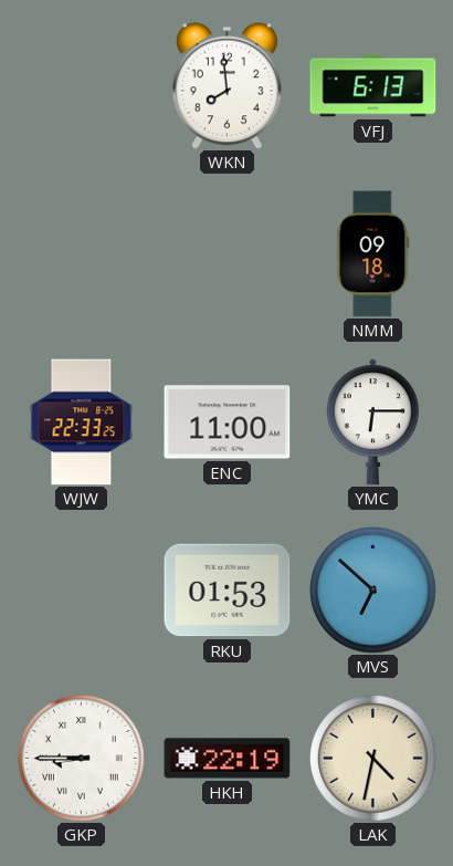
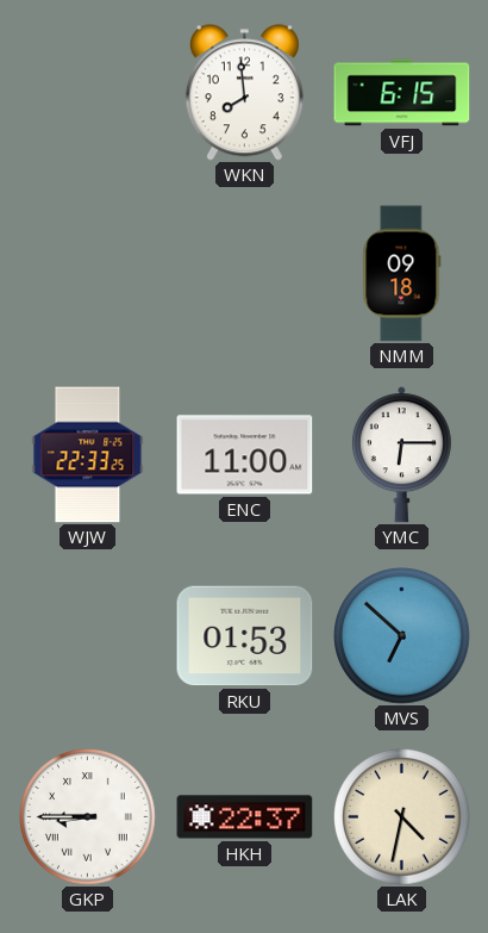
VFJ: 6:13 -> 6:15 (402, 93)
HKH: 22:19 -> 22:37 (245, 817)
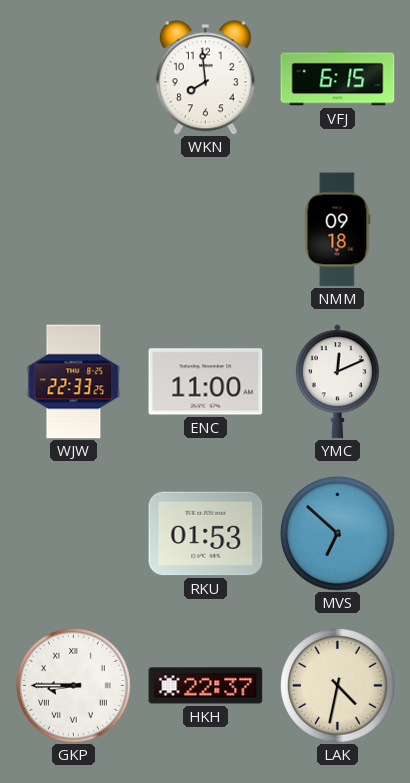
YMC: 6:15 -> 12:11 (337, 382)
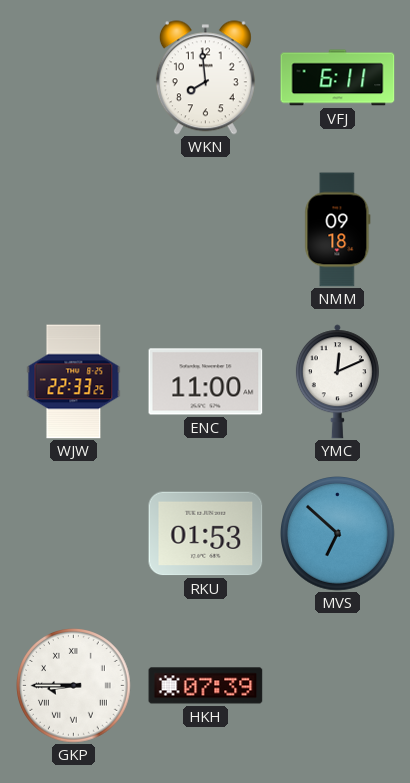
VFJ: 6:15 -> 6:11 (338, 78)
HKH: 22:37 -> 07:39 (206, 686)
LAK: 4:32 -> none (338, 686)
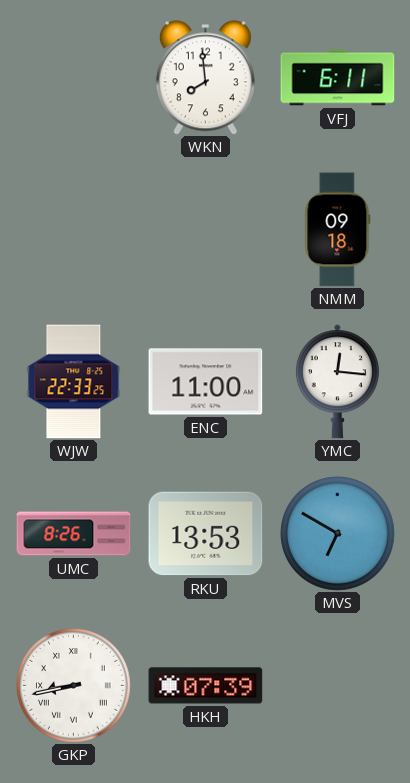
YMC: 12:11 -> 12:16 (337, 382)
UMC: none -> 8:26 (74, 534)
RKU: 01:53 -> 13:53 (206, 534)
MVS: 6:52 -> 6:50 (338, 534)
GKP: 8:45 -> 8:43 (74, 686)
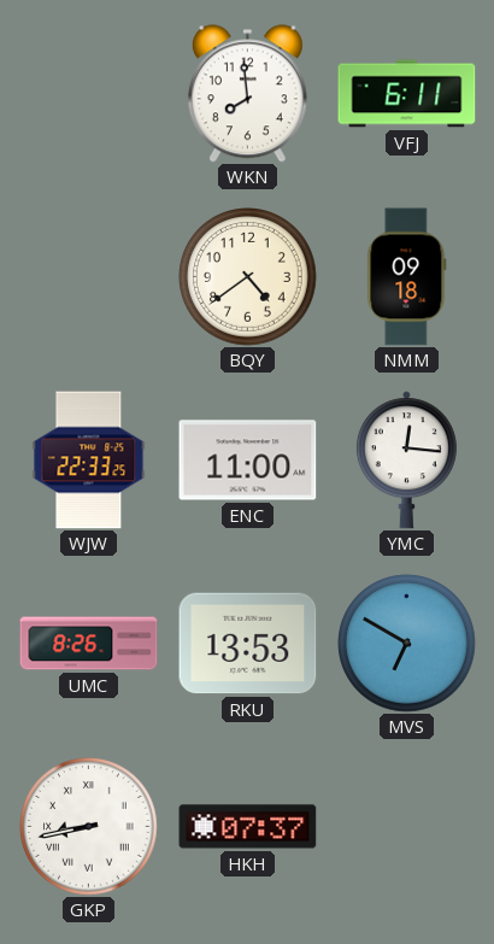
BQY: none -> 4:39 (248, 277)
HKH: 07:39 -> 07:37 (248, 827)
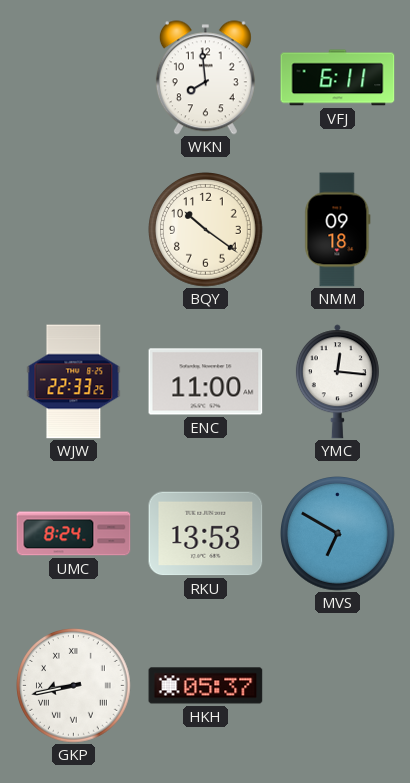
BQY: 4:39 -> 10:21 (206, 230)
UMC: 8:26 -> 8:24 (74, 534)
HKH: 07:37 -> 05:37 (206, 686)
